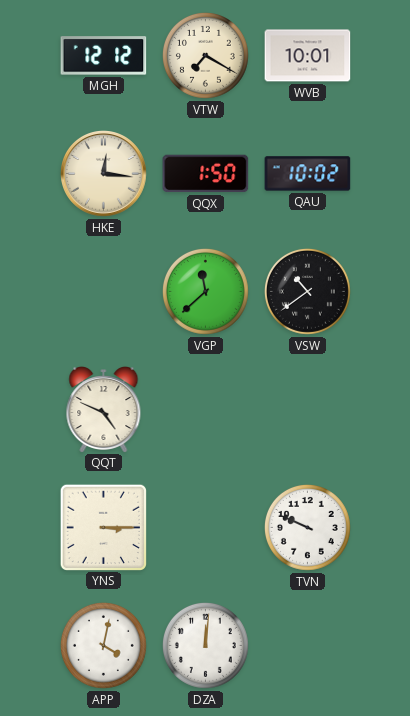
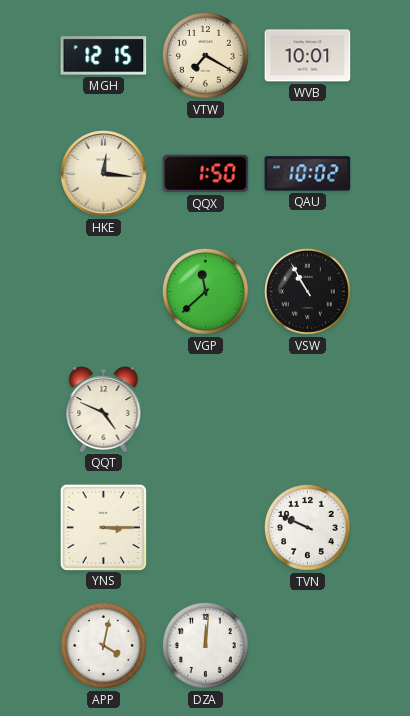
MGH: 12:12 -> 12:15 (104, 56)
VSW: 10:39 -> 10:55 (307, 291)
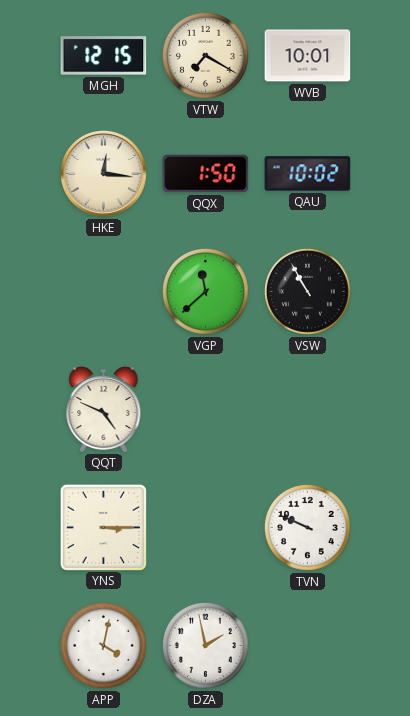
DZA: 12:01 -> 1:58 (205, 645)
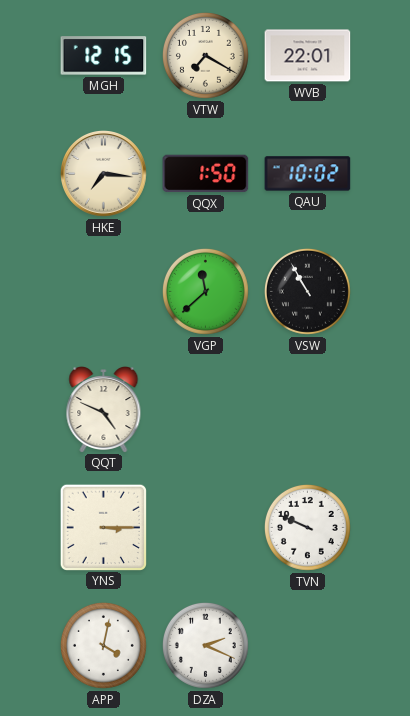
WVB: 10:01 -> 22:01 (308, 56)
HKE: 12:16 -> 7:16 (104, 174)
DZA: 1:58 -> 2:19 (205, 645)
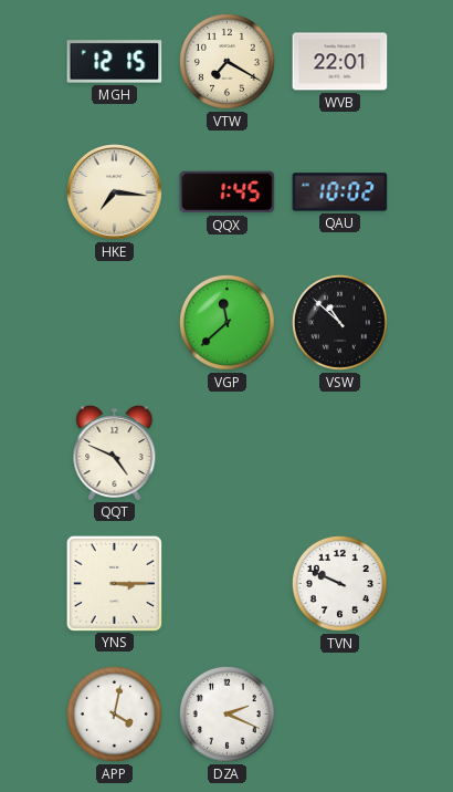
QQX: 1:50 -> 1:45 (228, 192)
VSW: 10:55 -> 10:52 (339, 322)
